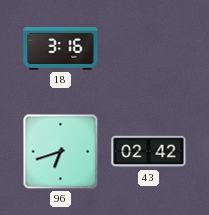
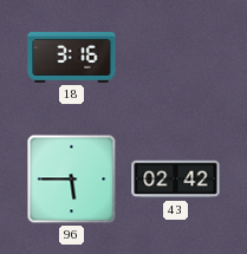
96: 6:42 -> 5:45 (72, 180)
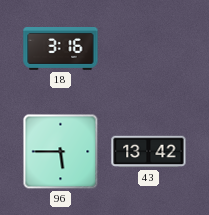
43: 02:42 -> 13:42 (149, 152)
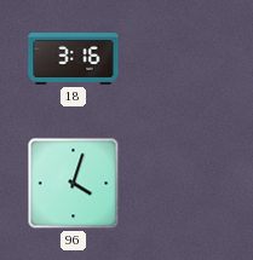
96: 5:45 -> 4:03 (74, 184)
43: 13:42 -> none (149, 152)
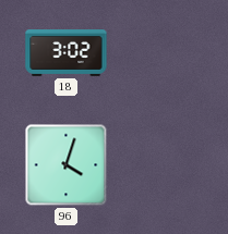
18: 3:16 -> 3:02 (67, 53)
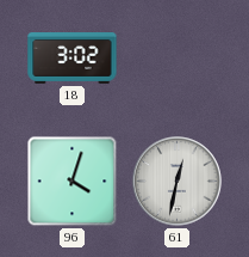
61: none -> 12:32 (178, 182)
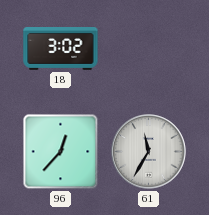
96: 4:03 -> 12:37 (61, 152)
61: 12:32 -> 11:35 (149, 152)
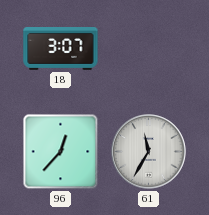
18: 3:02 -> 3:07 (61, 49)
